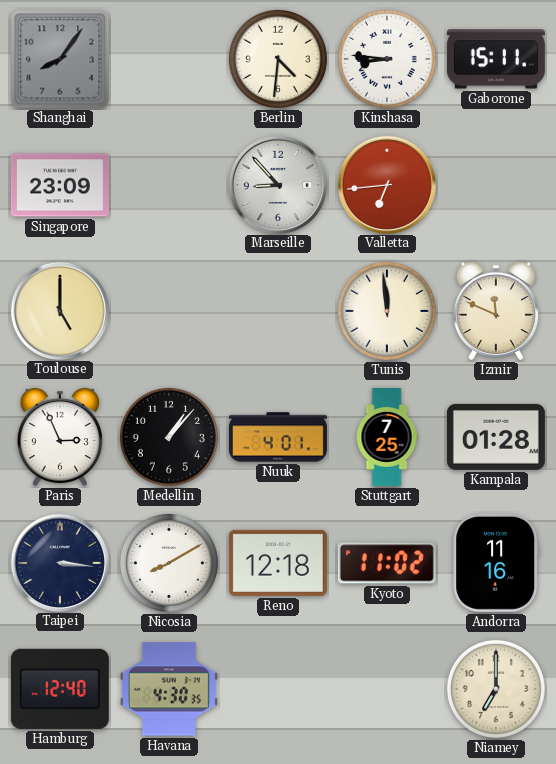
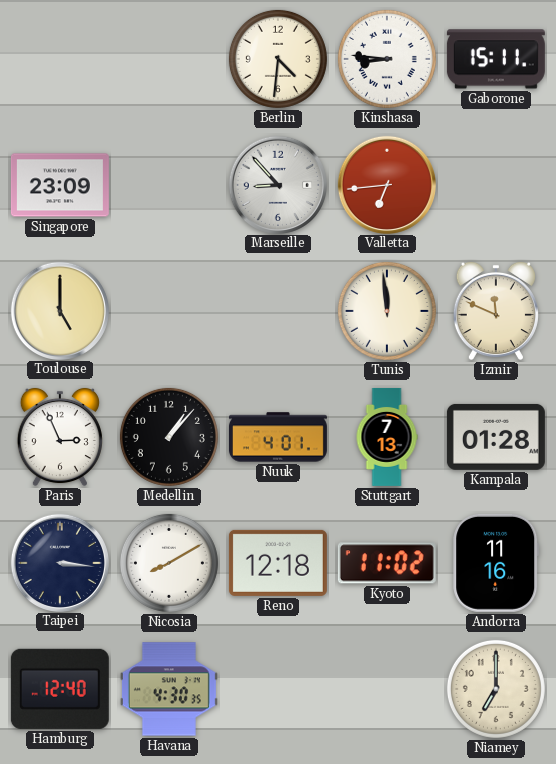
Shanghai: 8:06 -> none (60, 59)
Stuttgart: 7:25 -> 7:13 (387, 437)
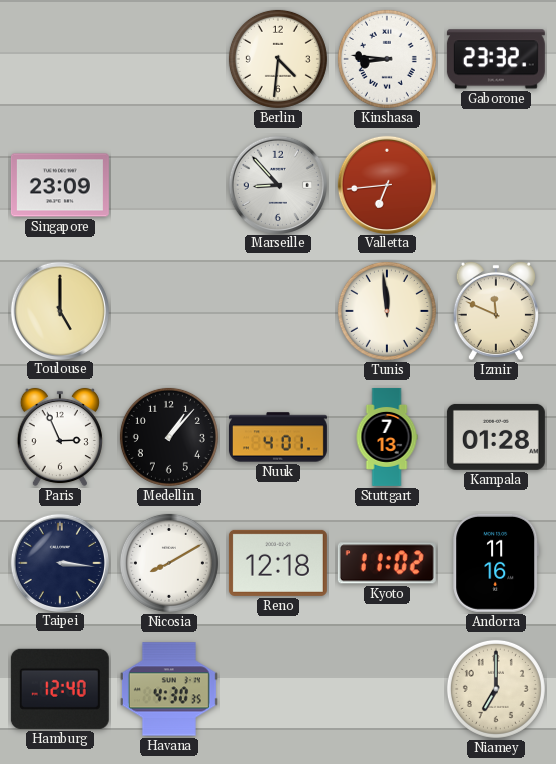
Gaborone: 15:11 -> 23:32 (496, 59)
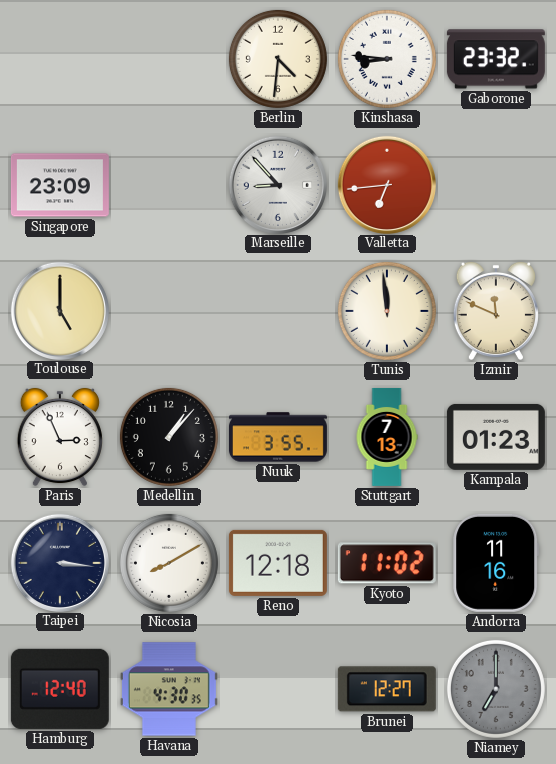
Nuuk: 4:01 -> 3:55 (278, 437)
Kampala: 01:28 -> 01:23 (496, 437)
Brunei: none -> 12:27 (387, 689)
Niamey dial: cream -> grey (496, 689)
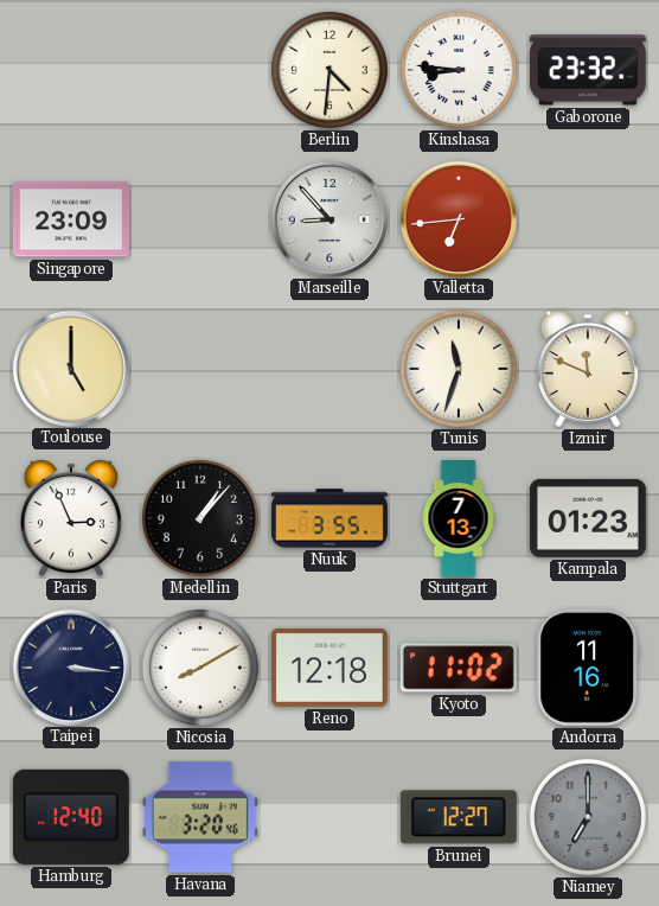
Tunis: 11:59 -> 11:33 (459, 369)
Havana: 4:30 -> 3:20 (200, 817)
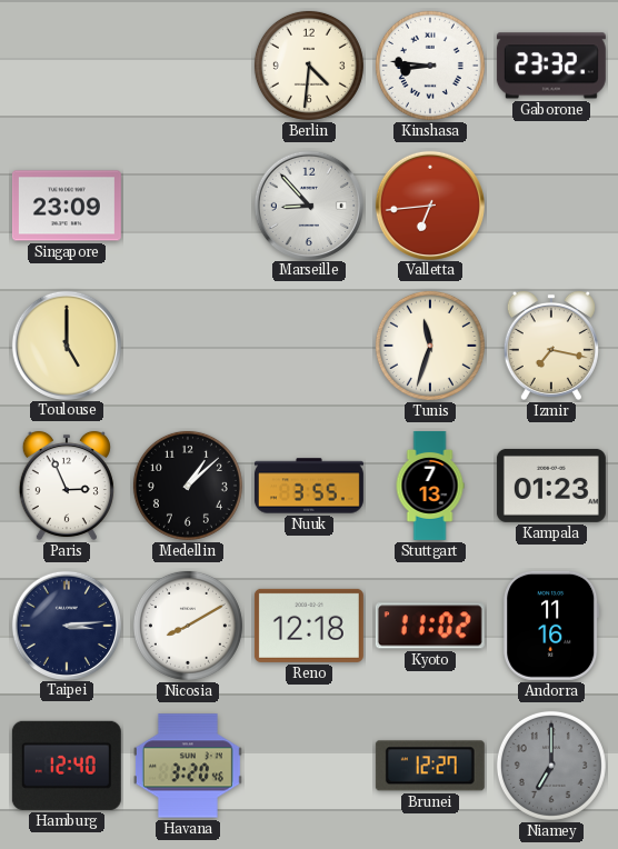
Izmir: 11:49 -> 7:17 (551, 346)
Medellin: 1:07 -> 1:08 (188, 486)
Taipei: 3:16 -> 3:14 (66, 625)
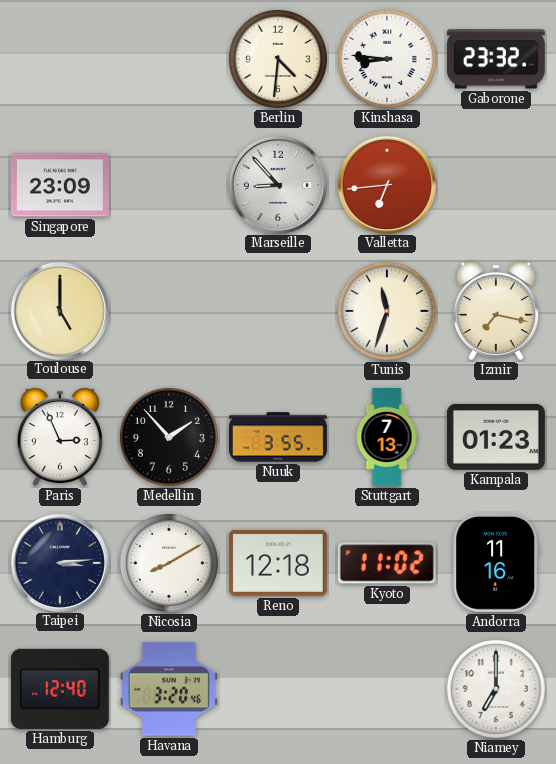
Medellin: 1:08 -> 1:53 (169, 437)
Brunei: 12:27 -> none (430, 766)
Niamey dial: grey -> white (496, 689)
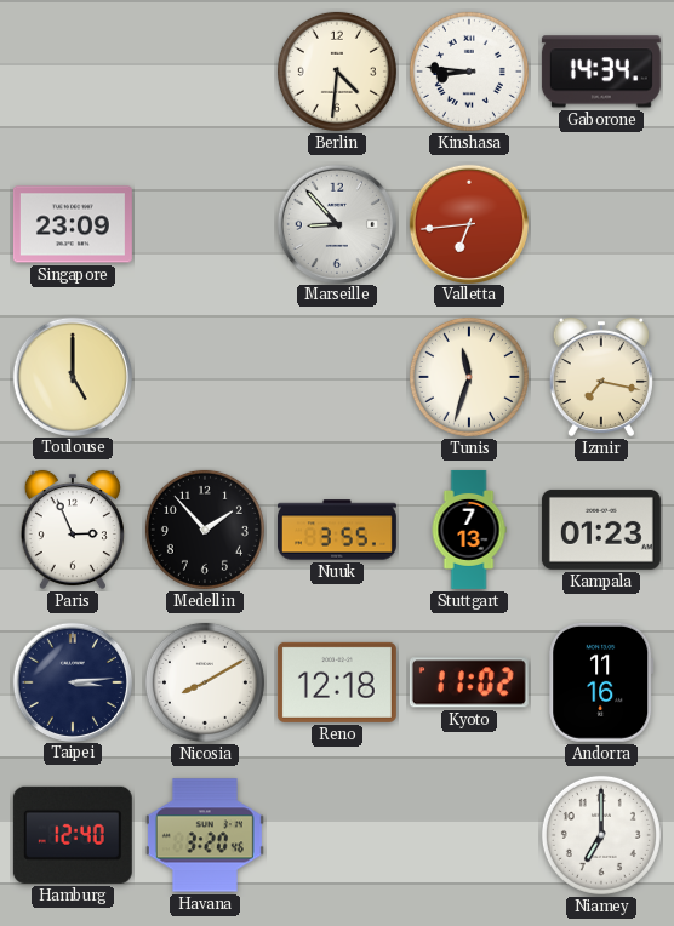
Gaborone: 23:32 -> 14:34 (601, 72)
